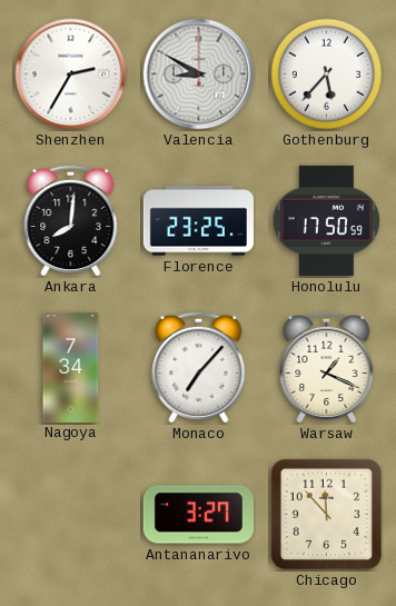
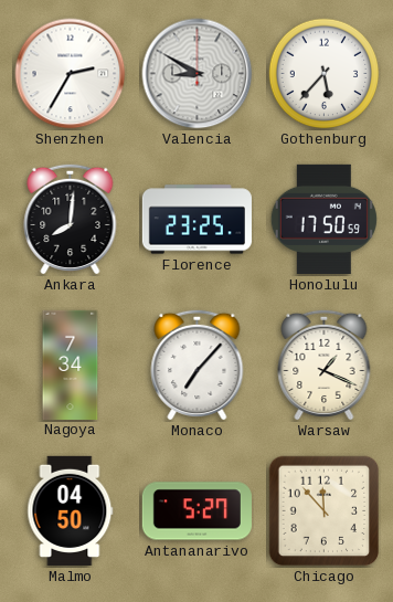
Malmo: none -> 04:50 (71, 510)
Antananarivo: 3:27 -> 5:27 (197, 511)
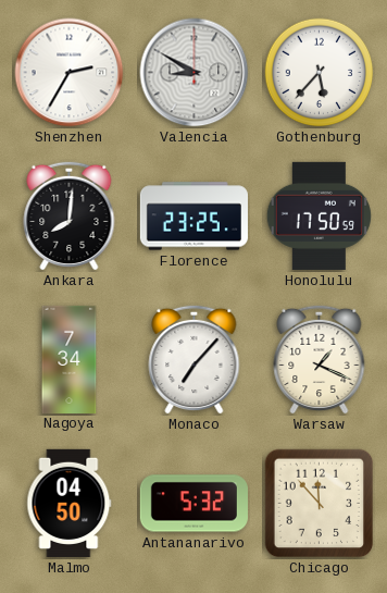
Antananarivo: 5:27 -> 5:32 (193, 504)
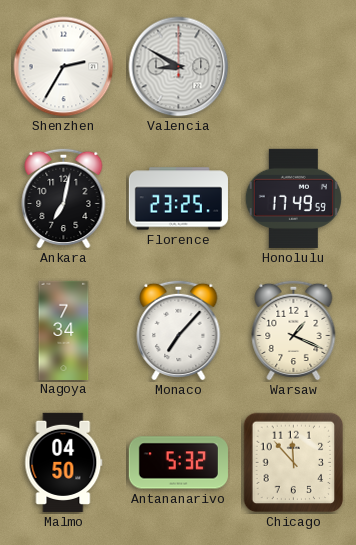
Gothenburg: 5:37 -> none (320, 73)
Ankara: 8:01 -> 7:02 (64, 198)
Honolulu: 17:50 -> 17:49 (293, 198)
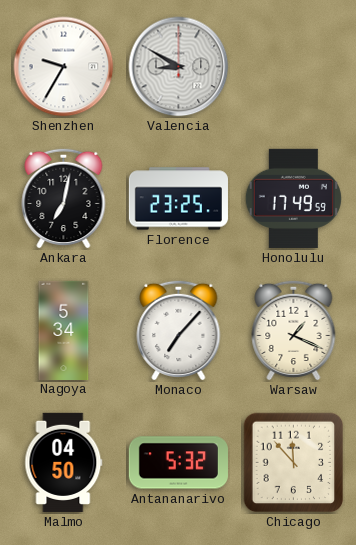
Shenzhen: 2:35 -> 9:35 (64, 67)
Nagoya: 7:34 -> 5:34 (64, 330)
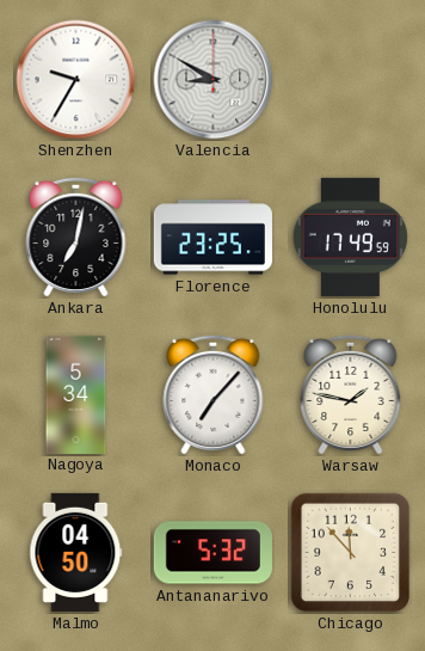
Warsaw: 1:19 -> 1:47 (351, 394)
